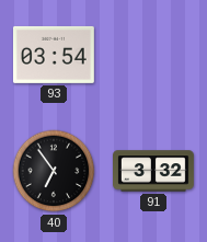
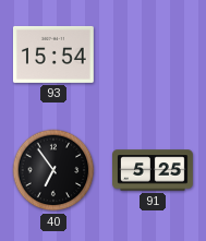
93: 03:54 -> 15:54 (53, 55)
91: 3:32 -> 5:25 (154, 170)
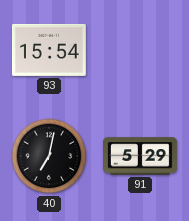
40: 6:54 -> 7:02 (49, 156)
91: 5:25 -> 5:29 (141, 156)
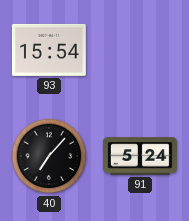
40: 7:02 -> 7:07 (49, 156)
91: 5:29 -> 5:24 (141, 156)
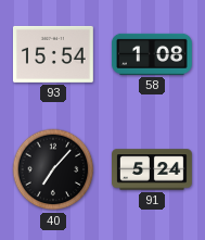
58: none -> 1:08 (152, 54)
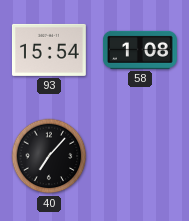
91: 5:24 -> none (153, 169)
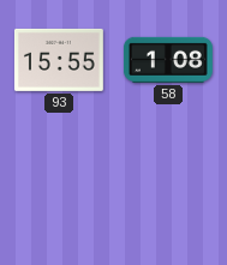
93: 15:54 -> 15:55 (59, 60)
40: 7:07 -> none (49, 156)
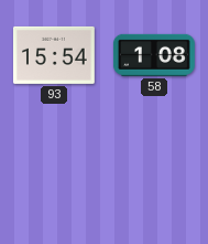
93: 15:55 -> 15:54 (54, 55)
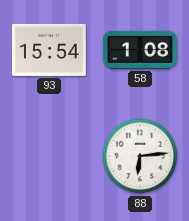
88: none -> 6:14 (140, 156)
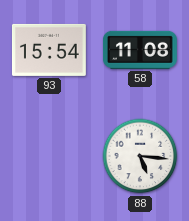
58: 1:08 -> 11:08 (140, 50)
88: 6:14 -> 5:16 (140, 156)
